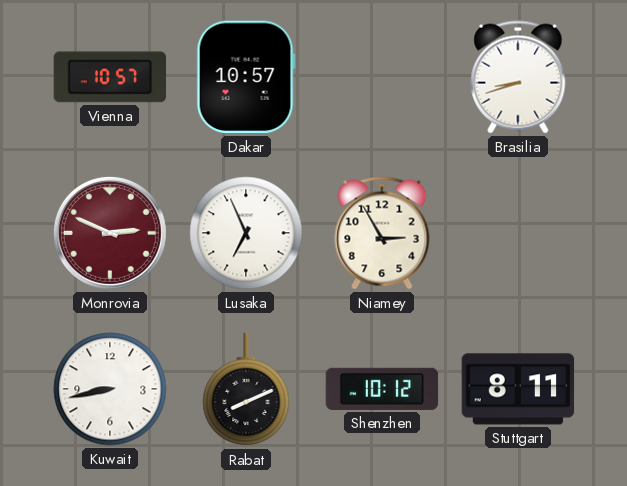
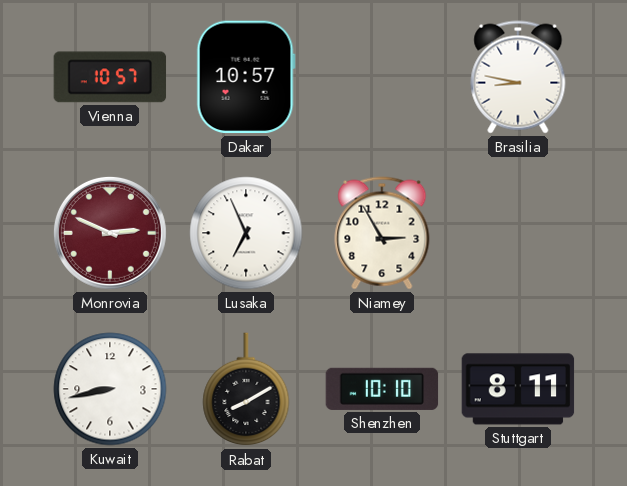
Brasilia: 8:42 -> 8:47 (518, 77)
Rabat: 8:11 -> 8:10 (246, 390)
Shenzhen: 10:12 -> 10:10 (382, 389)
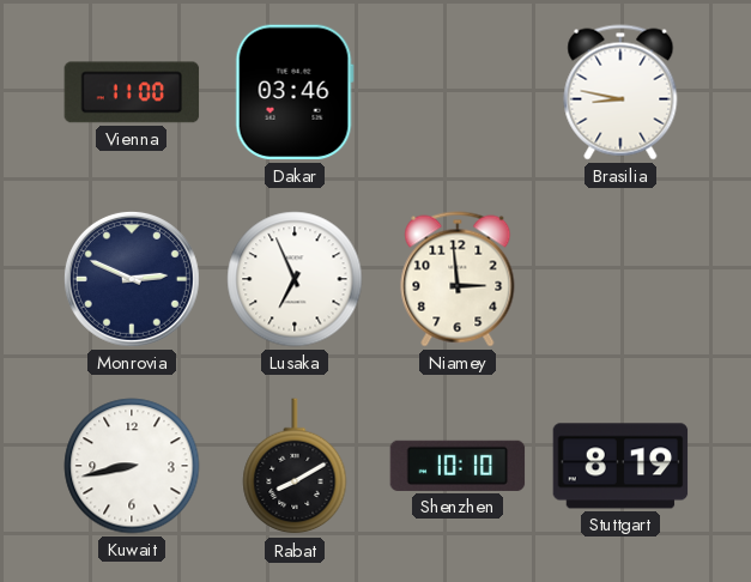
Vienna: 10:57 -> 11:00 (132, 92)
Dakar: 10:57 -> 03:46 (295, 92)
Monrovia dial: burgundy -> navy (132, 279)
Niamey: 2:55 -> 2:59 (458, 279)
Stuttgart: 8:11 -> 8:19 (620, 466)
